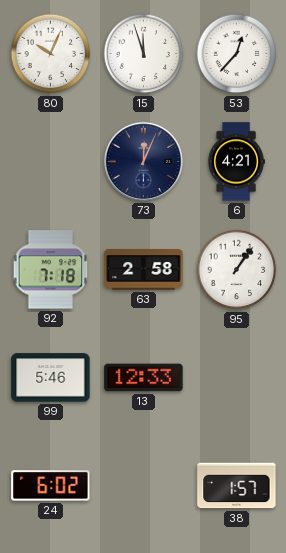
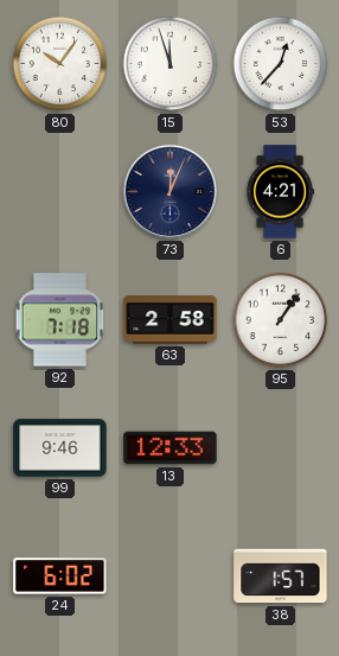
80: 10:04 -> 10:06 (60, 64)
99: 5:46 -> 9:46 (60, 448)
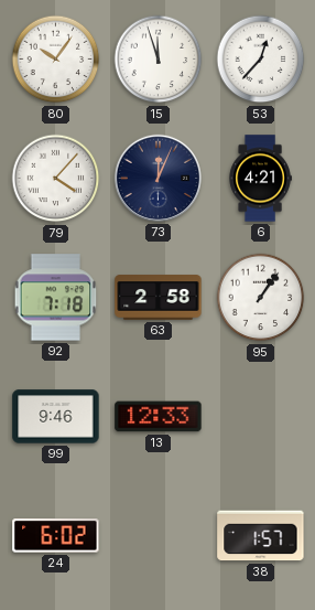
79: none -> 4:07 (56, 179)
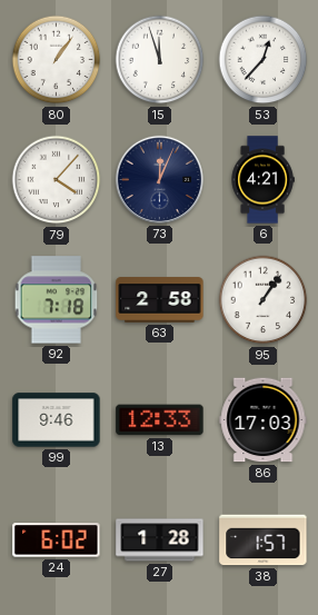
80: 10:06 -> 1:06 (57, 60)
86: none -> 17:03 (264, 420)
27: none -> 1:28 (160, 540)
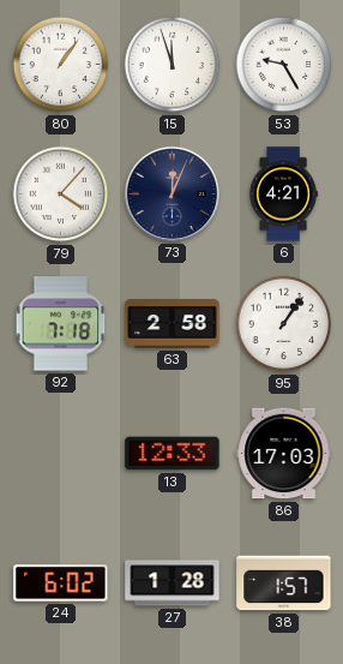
53: 12:37 -> 9:25 (284, 65)
99: 9:46 -> none (57, 420)
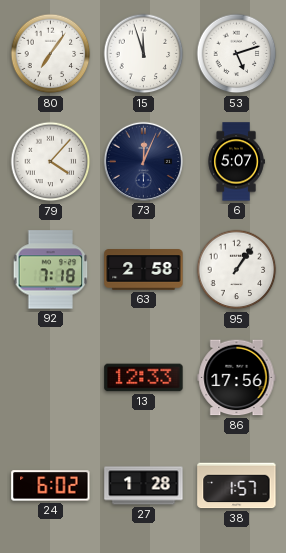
80: 1:06 -> 7:06 (51, 54)
53: 9:25 -> 5:12 (237, 54)
6: 4:21 -> 5:07 (236, 162)
86: 17:03 -> 17:56 (237, 378)
